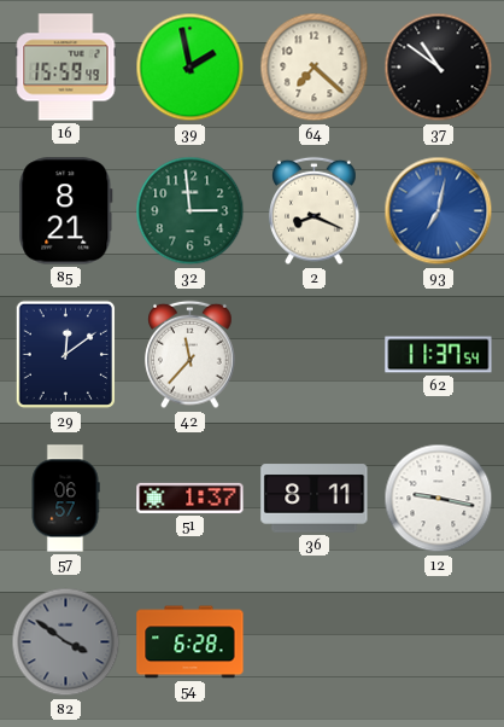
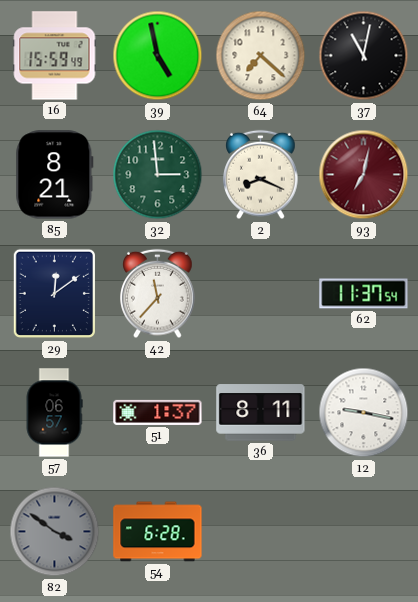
39: 1:58 -> 4:58 (158, 56)
37: 10:51 -> 11:02 (364, 56)
93 dial: blue -> burgundy (364, 175)
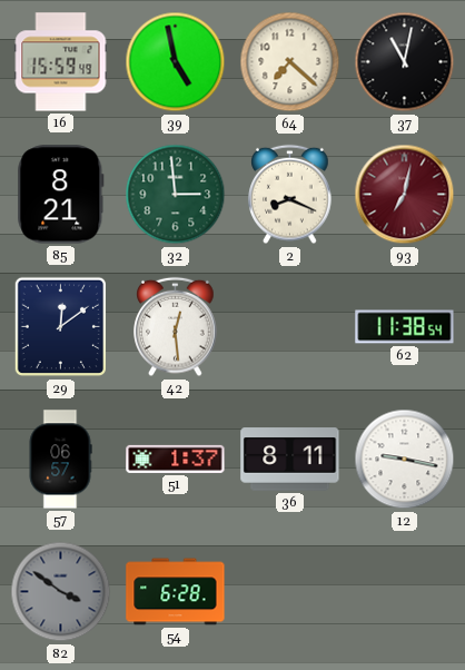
42: 11:37 -> 12:29 (176, 327)
62: 11:37 -> 11:38 (405, 327)
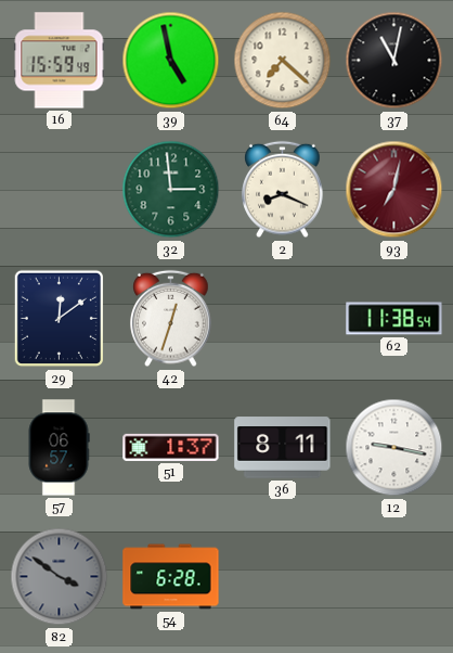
85: 8:21 -> none (61, 195)
42: 12:29 -> 12:33 (171, 319)
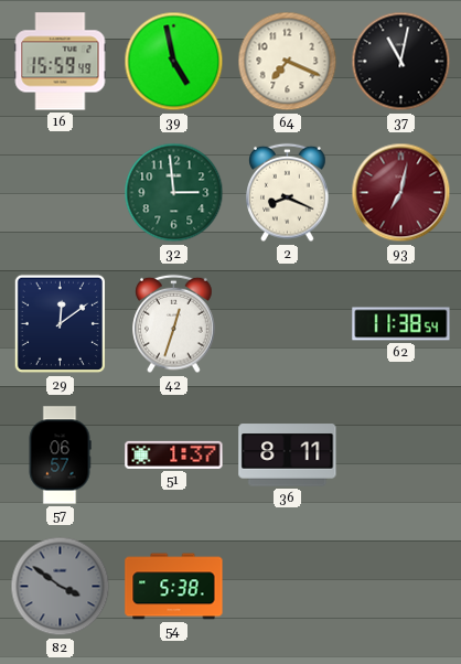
64: 7:22 -> 7:19 (288, 62)
12: 9:17 -> none (394, 448)
54: 6:28 -> 5:38 (174, 587)
